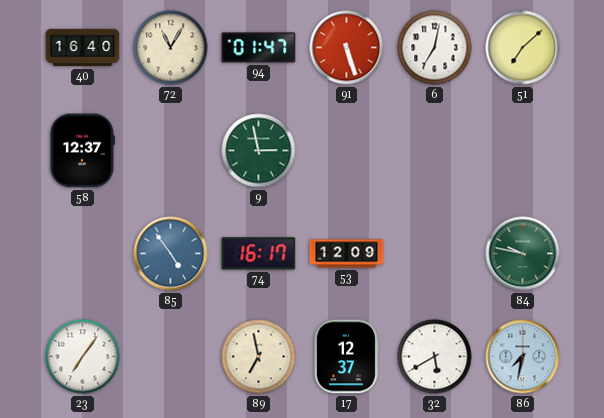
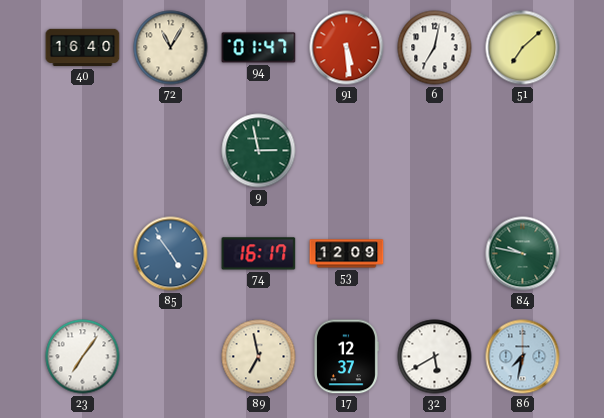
91: 5:27 -> 5:29 (347, 48)
58: 12:37 -> none (82, 151)
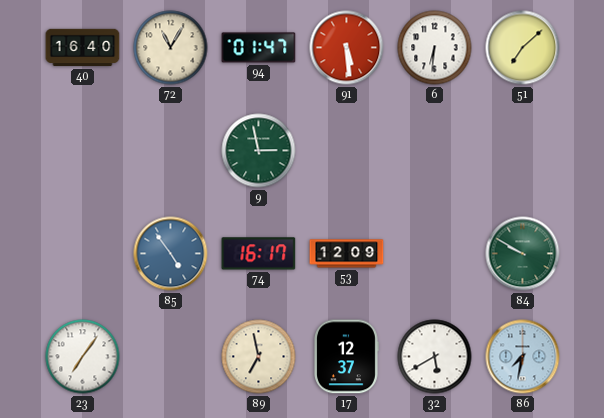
6: 7:02 -> 6:31 (435, 48)
84: 9:47 -> 9:50 (523, 254)
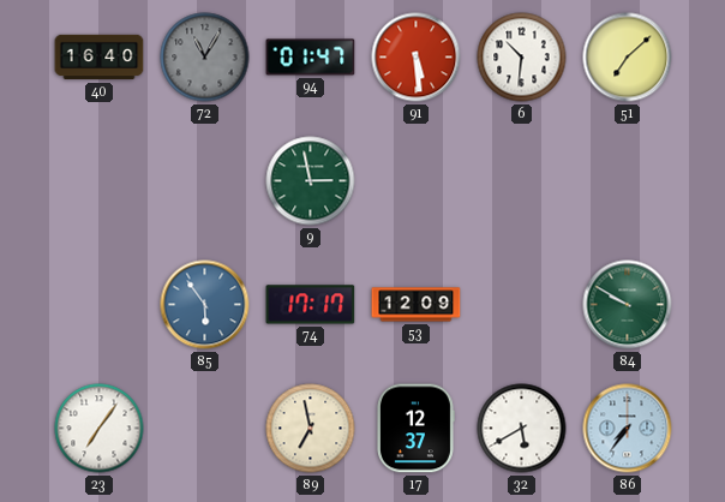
72 dial: cream -> grey (205, 58)
6: 6:31 -> 10:31 (522, 58)
85: 4:54 -> 5:54 (205, 305)
74: 16:17 -> 17:17 (311, 305)
86: 7:32 -> 7:36 (628, 429)
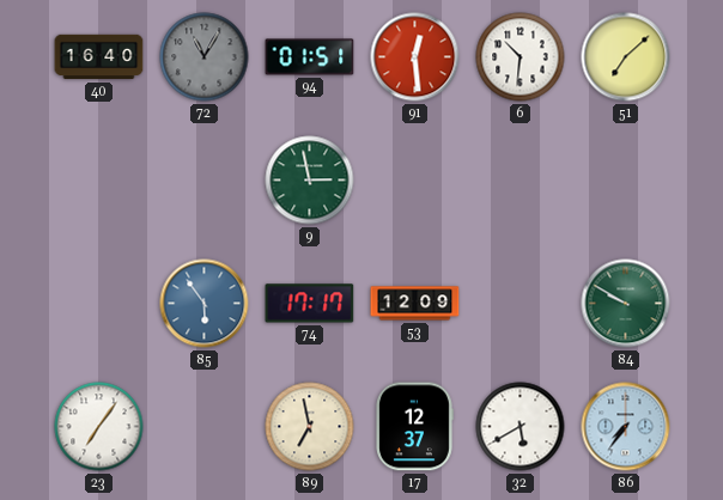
94: 01:47 -> 01:51 (310, 57)
91: 5:29 -> 12:29 (415, 57)
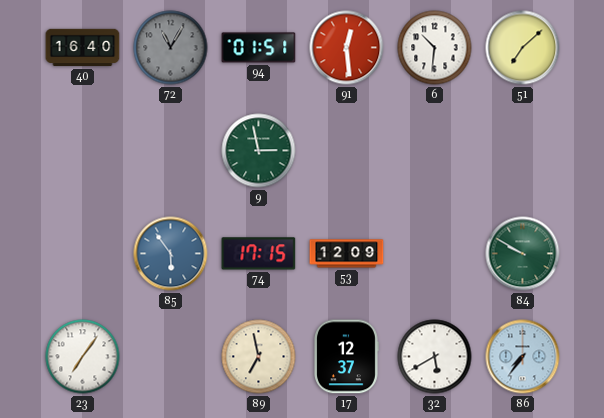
74: 17:17 -> 17:15 (259, 254)
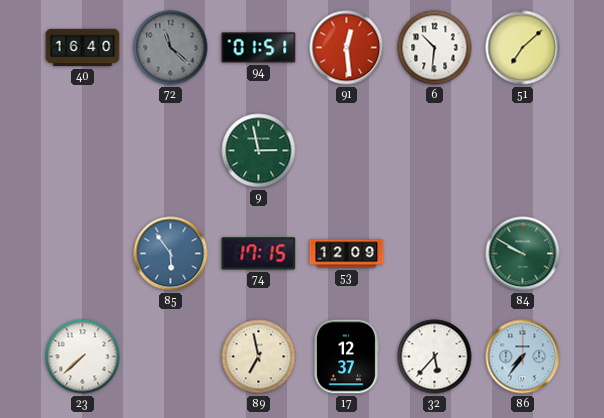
72: 11:05 -> 11:22 (171, 48)
23: 7:06 -> 7:38 (83, 357)
32: 5:40 -> 5:37 (435, 357)
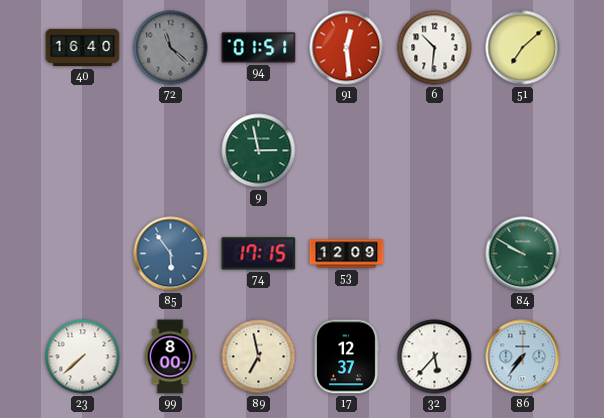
99: none -> 8:00 (170, 357)
